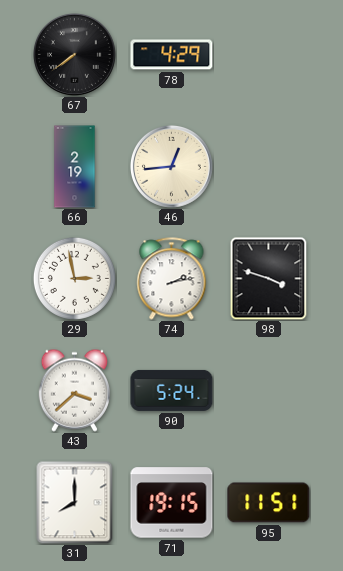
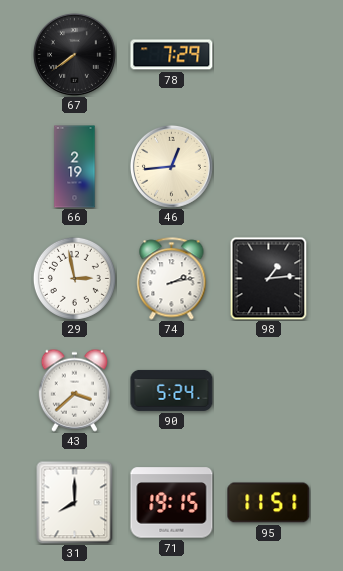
78: 4:29 -> 7:29 (172, 55)
98: 3:48 -> 1:14 (269, 278)
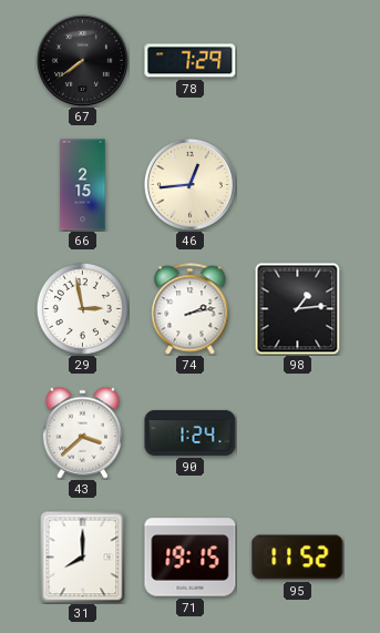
66: 2:19 -> 2:15 (83, 185)
90: 5:24 -> 1:24 (191, 432)
95: 11:51 -> 11:52 (298, 558)
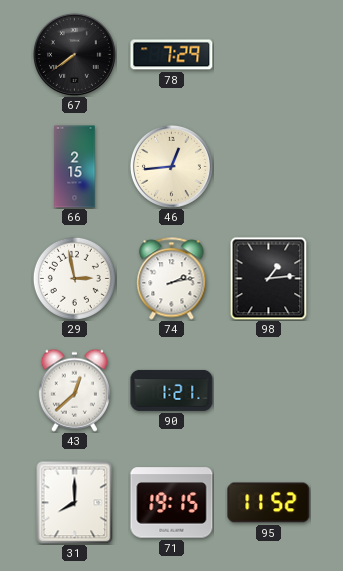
43: 3:38 -> 12:38 (74, 390)
90: 1:24 -> 1:21 (172, 390)
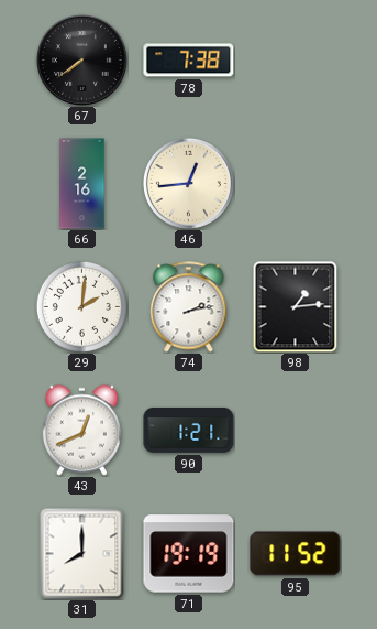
78: 7:29 -> 7:38 (189, 61)
66: 2:15 -> 2:16 (82, 184)
29: 2:58 -> 2:01 (81, 306)
43: 12:38 -> 12:41 (81, 430)
71: 19:15 -> 19:19 (189, 554)
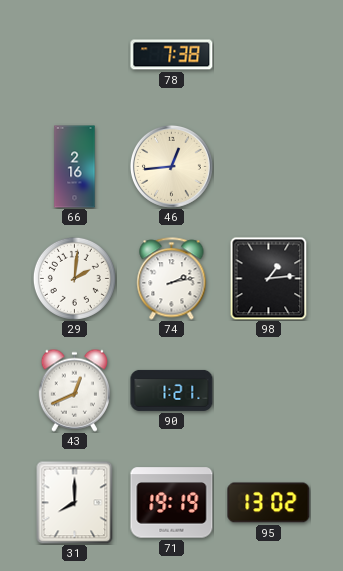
67: 7:39 -> none (81, 59)
95: 11:52 -> 13:02 (269, 503)
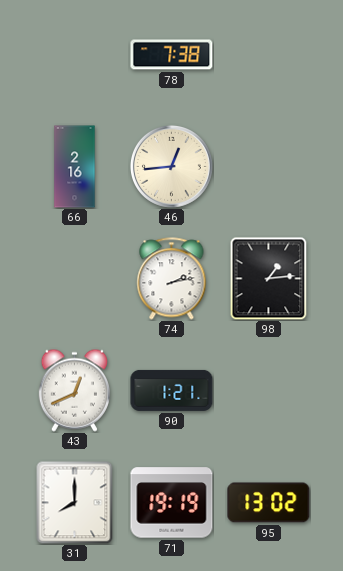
29: 2:01 -> none (74, 278)
